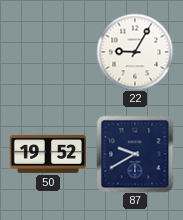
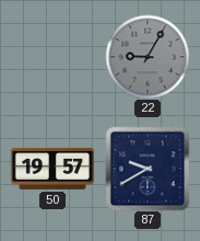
22 dial: white -> grey (148, 57)
50: 19:52 -> 19:57 (51, 169)
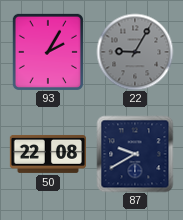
93: none -> 2:05 (48, 52)
50: 19:57 -> 22:08 (47, 154)
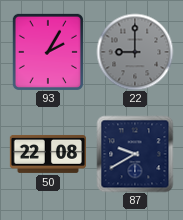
22: 9:05 -> 9:00 (135, 52)
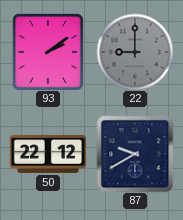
93: 2:05 -> 2:09 (48, 52)
50: 22:08 -> 22:12 (47, 154)
